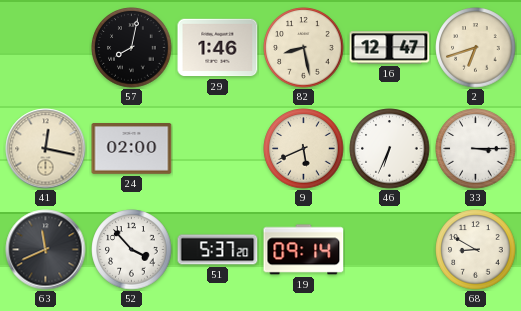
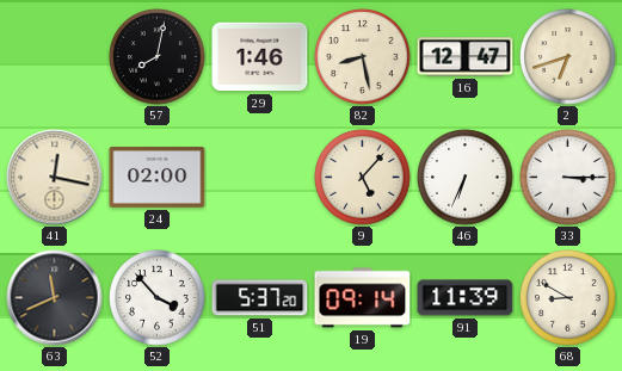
9: 5:41 -> 5:07 (363, 178)
91: none -> 11:39 (466, 298)
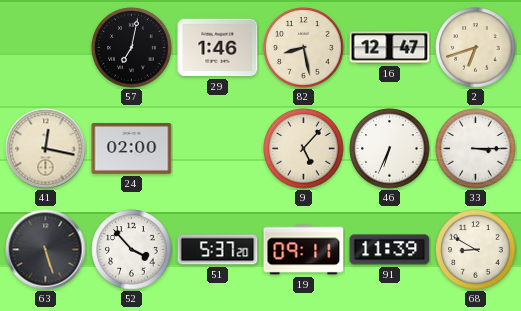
57: 8:02 -> 7:02 (132, 48)
63: 11:41 -> 5:27 (46, 250)
19: 09:14 -> 09:11 (304, 250)
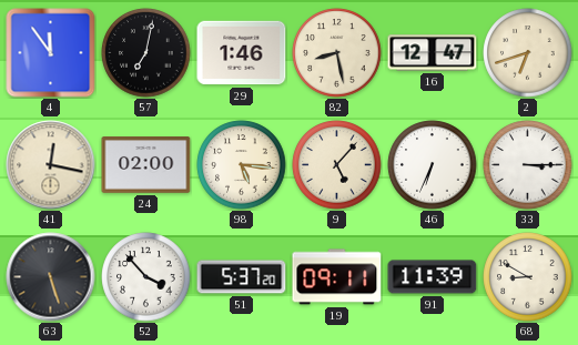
4: none -> 11:54 (51, 53)
98: none -> 5:16 (242, 165)
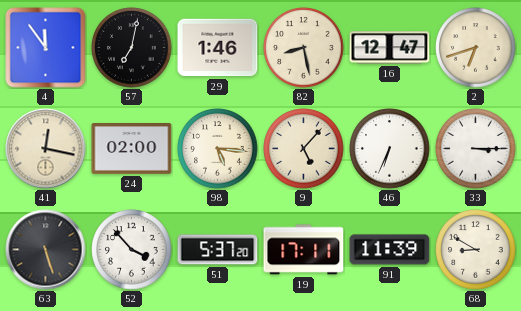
19: 09:11 -> 17:11 (304, 250)
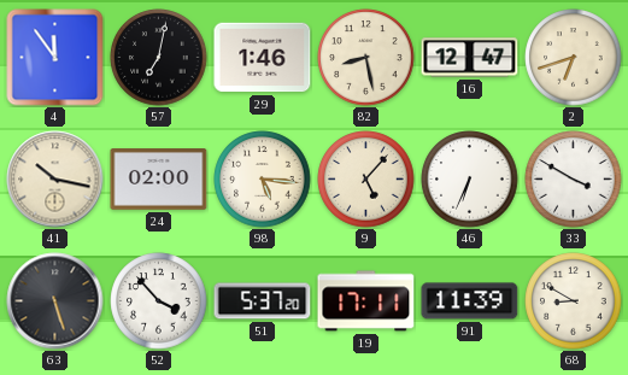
41: 12:17 -> 10:17 (55, 180)
33: 3:15 -> 3:50 (574, 180)
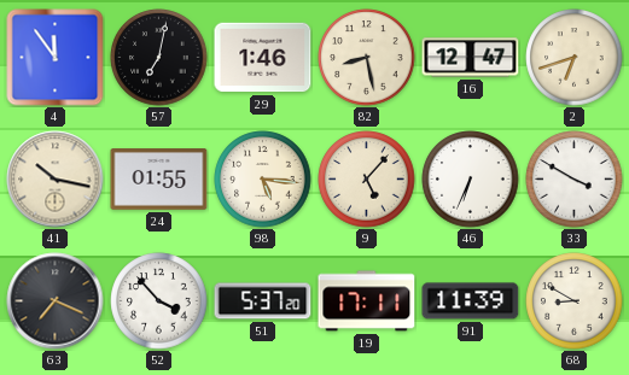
24: 02:00 -> 01:55 (159, 180)
63: 5:27 -> 7:19 (56, 301)
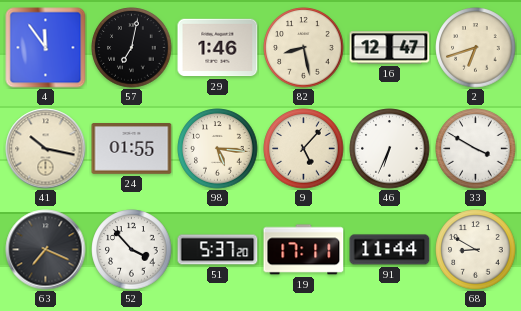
91: 11:39 -> 11:44 (390, 250)
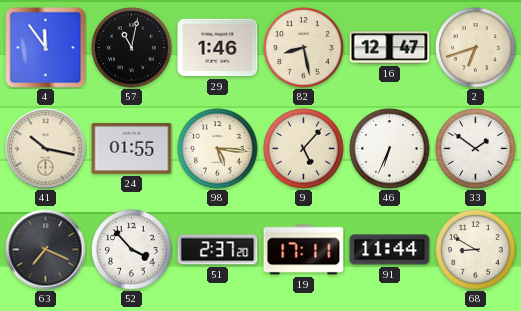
57: 7:02 -> 11:02 (132, 48)
33: 3:50 -> 1:51 (476, 149)
51: 5:37 -> 2:37 (218, 250)
